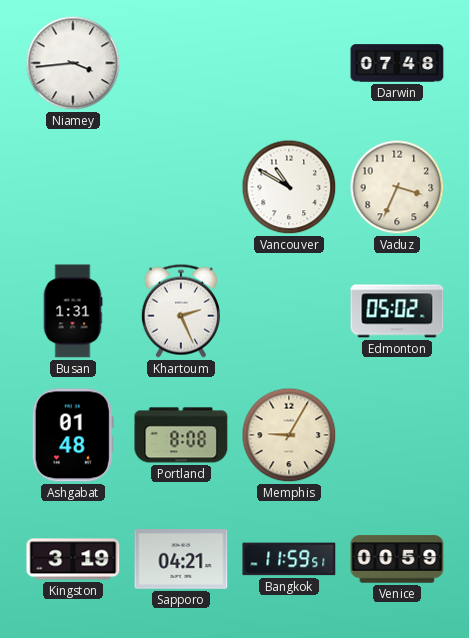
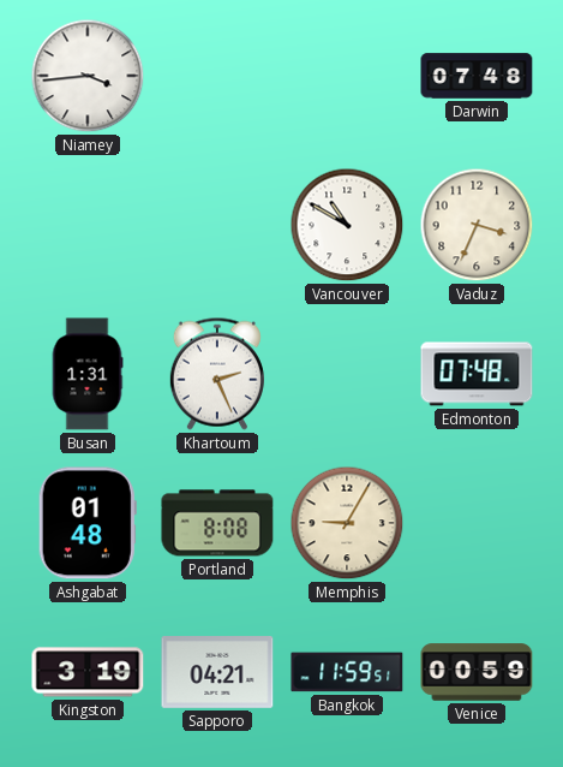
Edmonton: 05:02 -> 07:48 (477, 374)
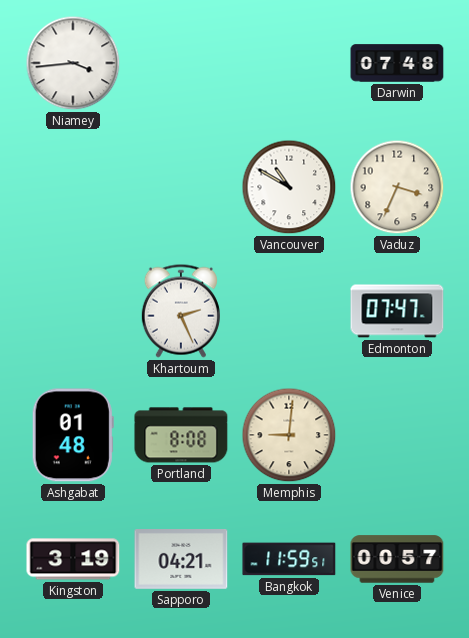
Busan: 1:31 -> none (88, 374)
Edmonton: 07:48 -> 07:47 (397, 311)
Memphis: 9:05 -> 9:01 (289, 435)
Venice: 00:59 -> 00:57 (397, 559)
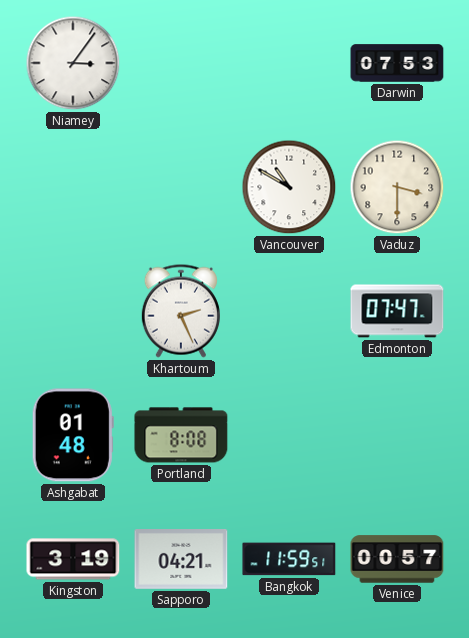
Niamey: 3:44 -> 3:06 (73, 63)
Darwin: 07:48 -> 07:53 (397, 63)
Vaduz: 3:34 -> 3:30 (397, 187)
Memphis: 9:01 -> none (289, 435)
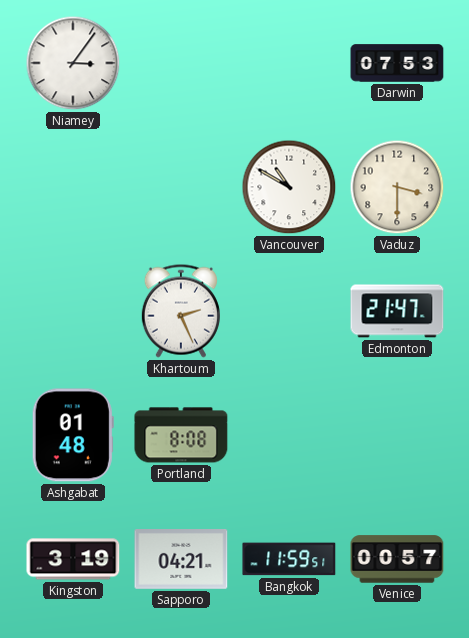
Edmonton: 07:47 -> 21:47 (397, 311)
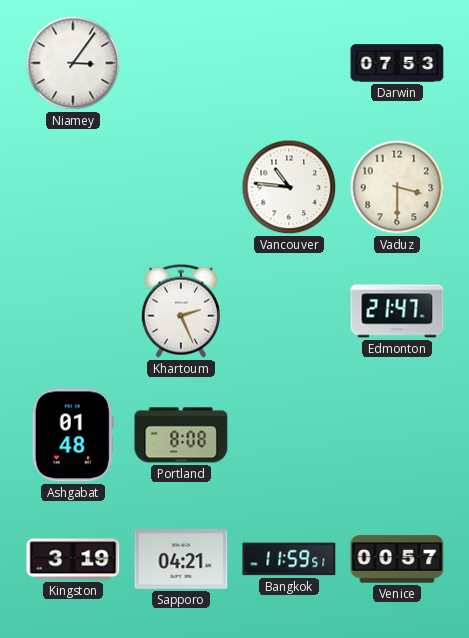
Vancouver: 10:50 -> 10:46 (289, 187)
